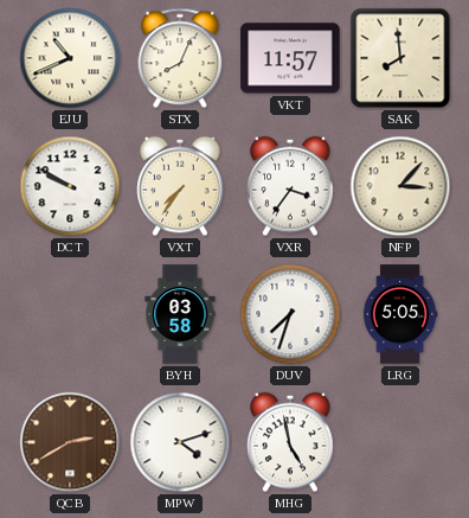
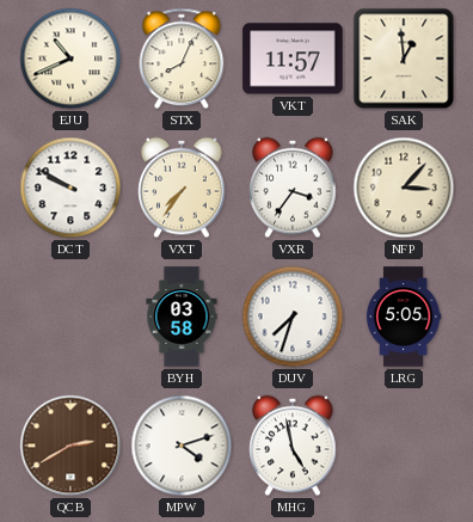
SAK: 7:59 -> 12:59 (404, 59)
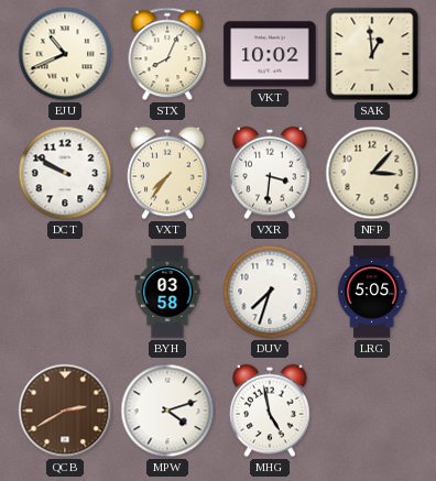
VKT: 11:57 -> 10:02 (270, 54)
VXR: 3:36 -> 3:31 (270, 173)
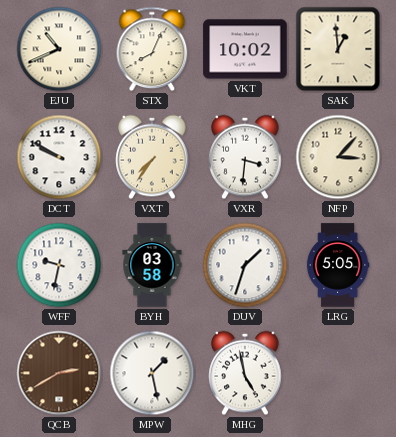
WFF: none -> 9:32 (59, 265)
DUV: 7:33 -> 1:33 (245, 265)
MPW: 4:12 -> 1:28 (152, 373)
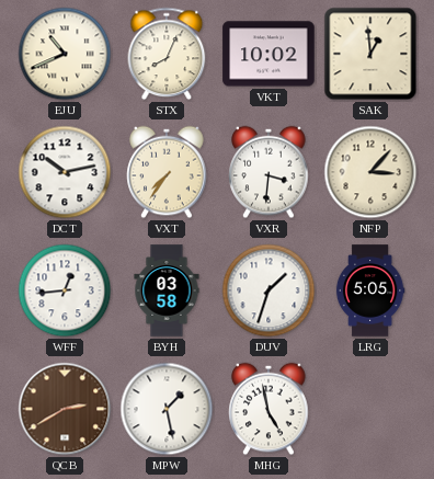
DCT: 9:50 -> 10:13 (65, 172)
WFF: 9:32 -> 12:44 (65, 290)
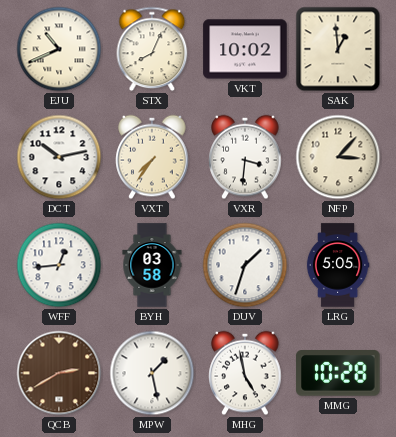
MMG: none -> 10:28 (338, 374)
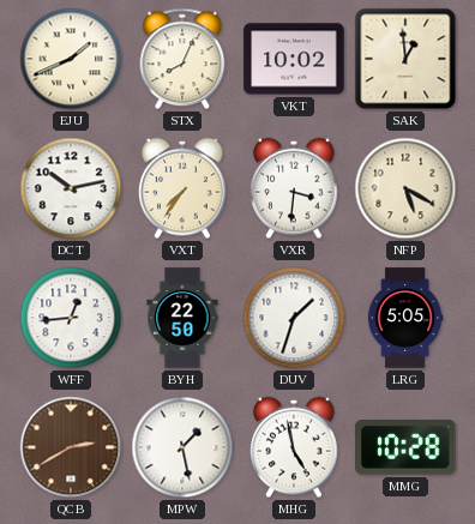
EJU: 10:41 -> 1:41 (71, 59)
NFP: 3:07 -> 5:20 (405, 188)
BYH: 03:58 -> 22:50 (182, 318)
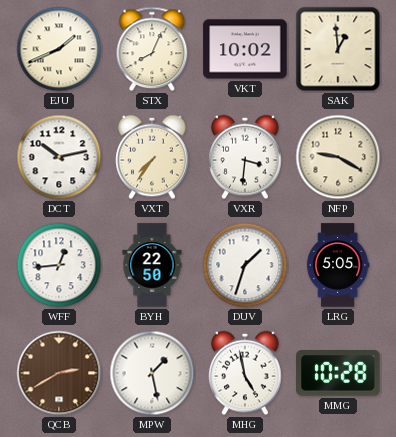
NFP: 5:20 -> 9:20 (338, 157)
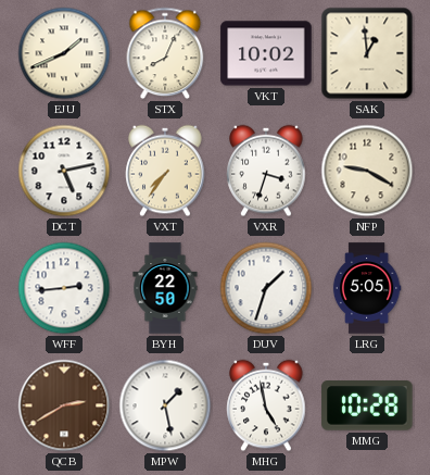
DCT: 10:13 -> 5:13 (64, 171)
VXR: 3:31 -> 3:33 (266, 171)
WFF: 12:44 -> 2:44 (64, 288)
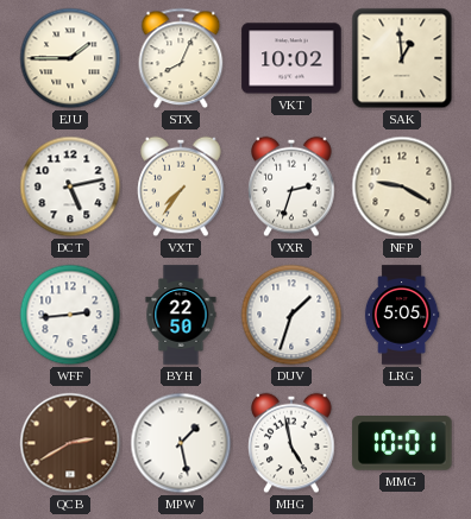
EJU: 1:41 -> 1:45 (70, 58)
VXR: 3:33 -> 2:33 (291, 186)
MMG: 10:28 -> 10:01 (402, 444)
